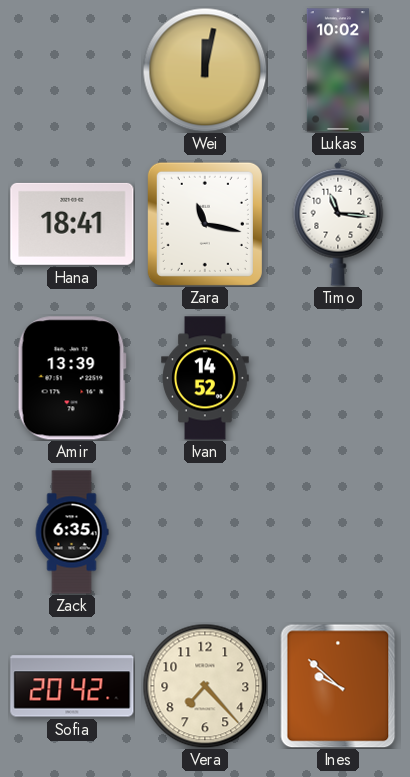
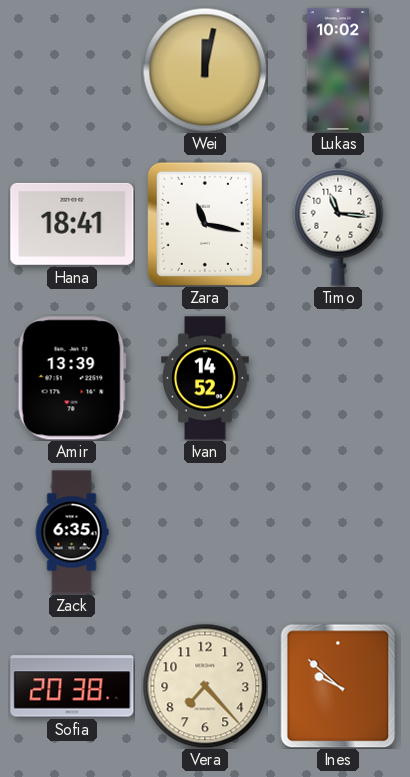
Sofia: 20:42 -> 20:38 (72, 686)
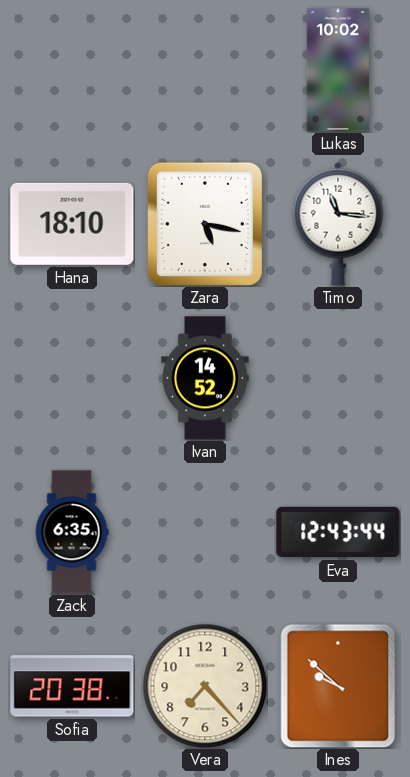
Wei: 12:02 -> none (205, 70)
Hana: 18:41 -> 18:10 (72, 224)
Zara: 11:17 -> 5:17 (205, 224)
Amir: 13:39 -> none (72, 378)
Eva: none -> 12:43 (338, 532)
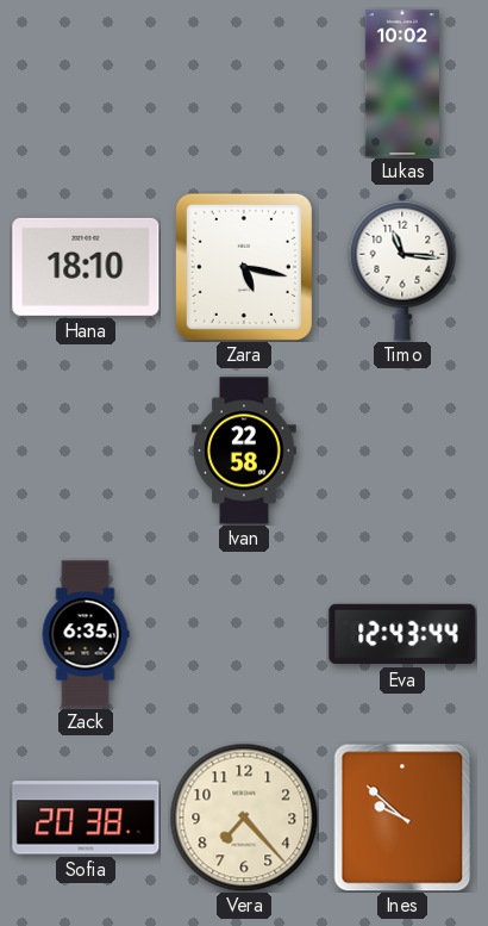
Ivan: 14:52 -> 22:58 (244, 450)
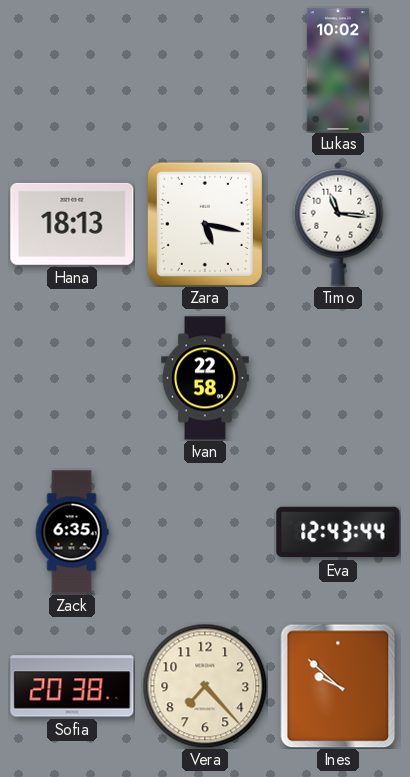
Hana: 18:10 -> 18:13 (72, 224)
